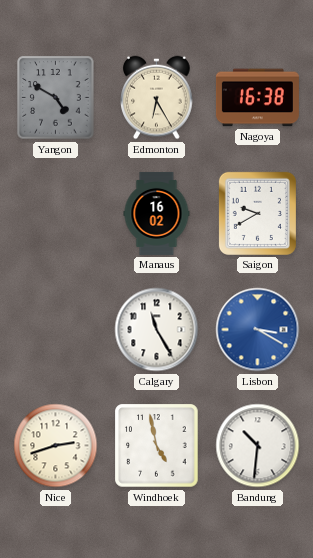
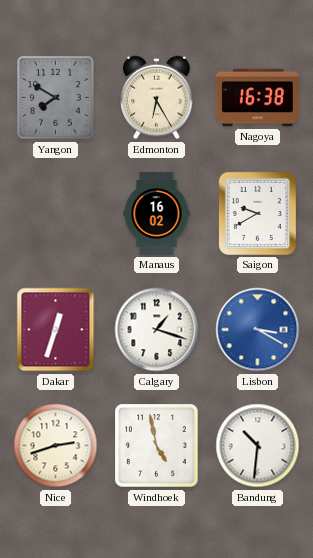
Yangon: 4:50 -> 7:50 (56, 98)
Dakar: none -> 12:33 (56, 330)
Calgary: 11:25 -> 1:18 (157, 330)
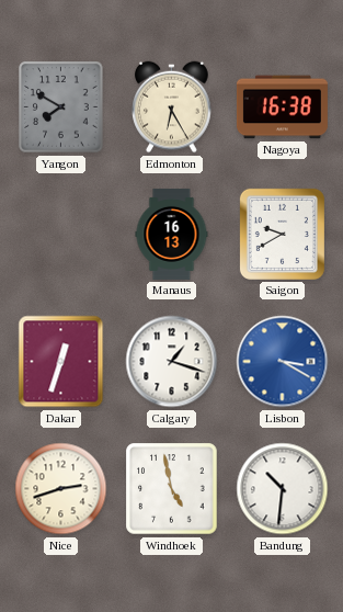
Manaus: 16:02 -> 16:13 (172, 234)
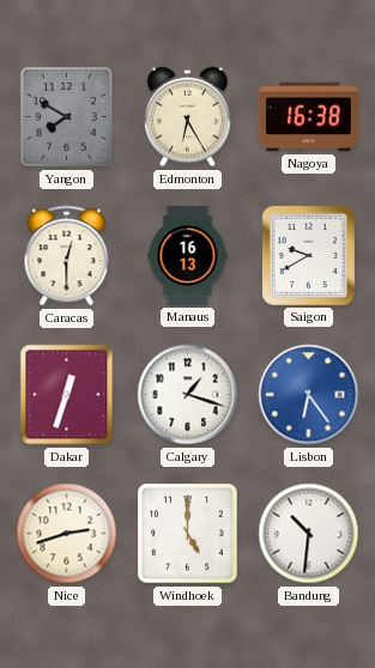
Caracas: none -> 12:30 (67, 256)
Lisbon: 3:20 -> 6:24 (309, 395)
Windhoek: 4:58 -> 5:00 (188, 534)
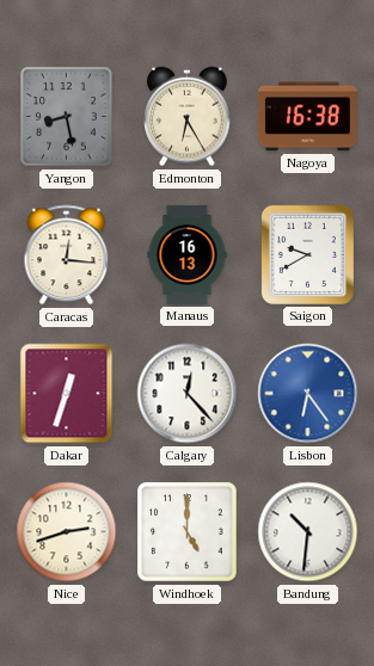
Yangon: 7:50 -> 8:28 (67, 117)
Caracas: 12:30 -> 12:16 (67, 255)
Calgary: 1:18 -> 12:23 (188, 394)
